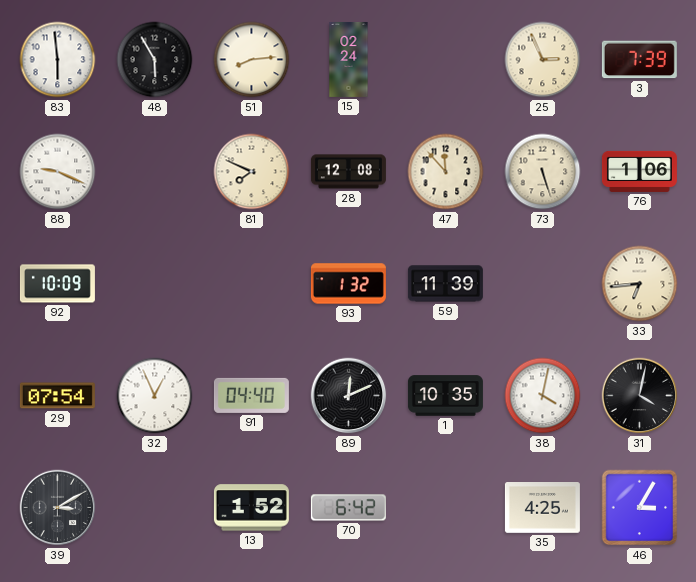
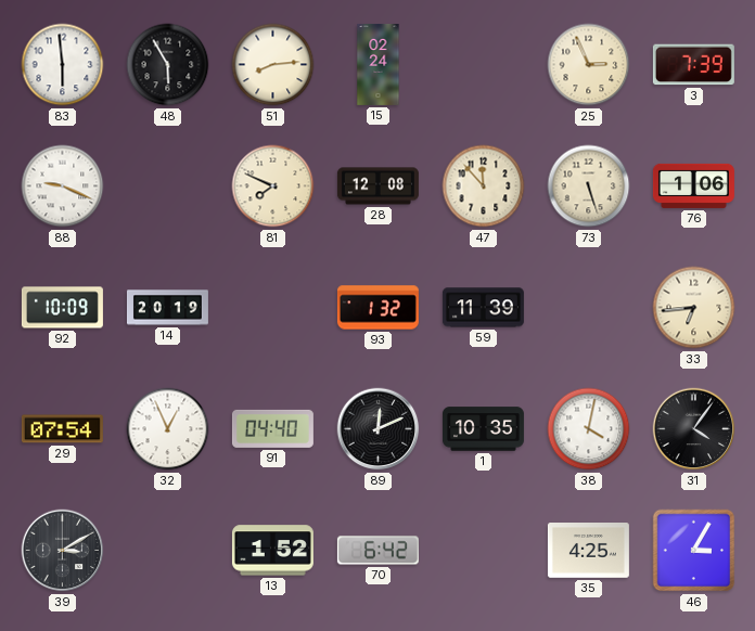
14: none -> 20:19 (167, 308)
31: 4:02 -> 4:06 (694, 429)
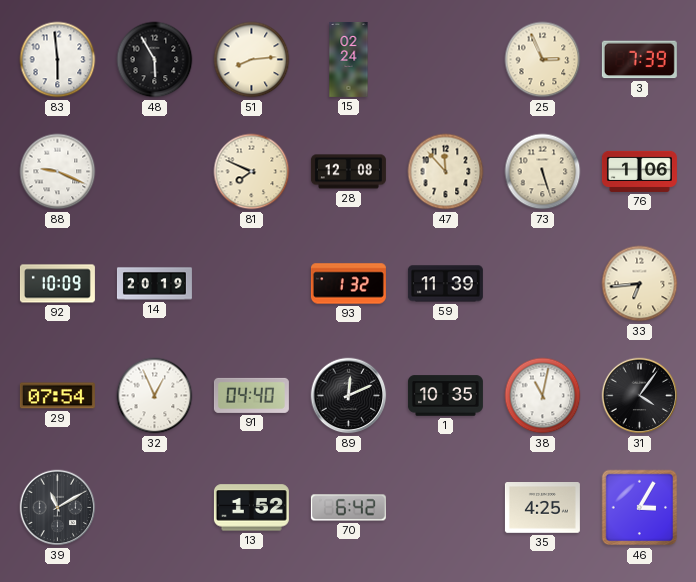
38: 4:02 -> 11:02 (543, 396)
39: 3:10 -> 11:10 (58, 508)
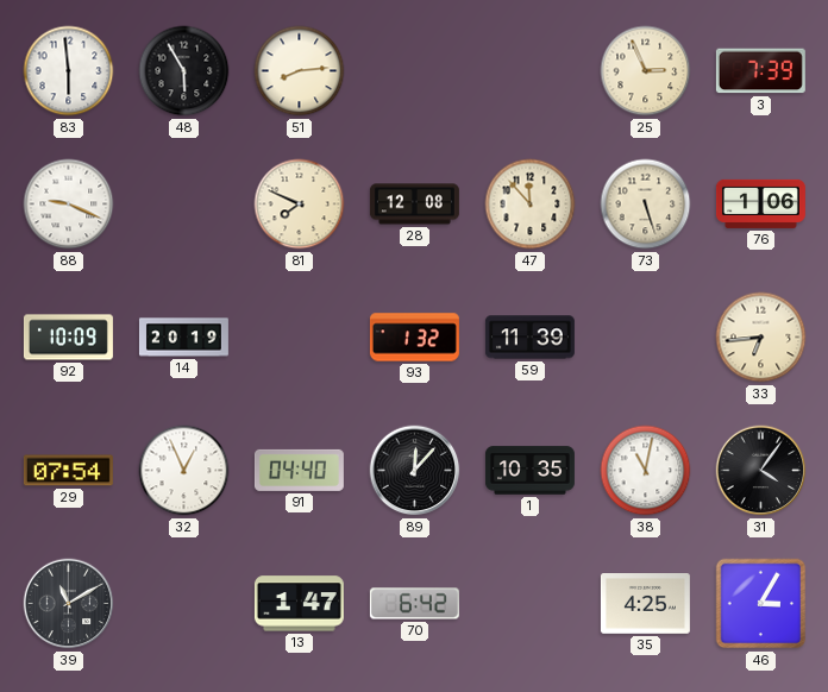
15: 02:24 -> none (349, 59)
89: 12:11 -> 12:07 (415, 471)
13: 1:52 -> 1:47 (299, 604)
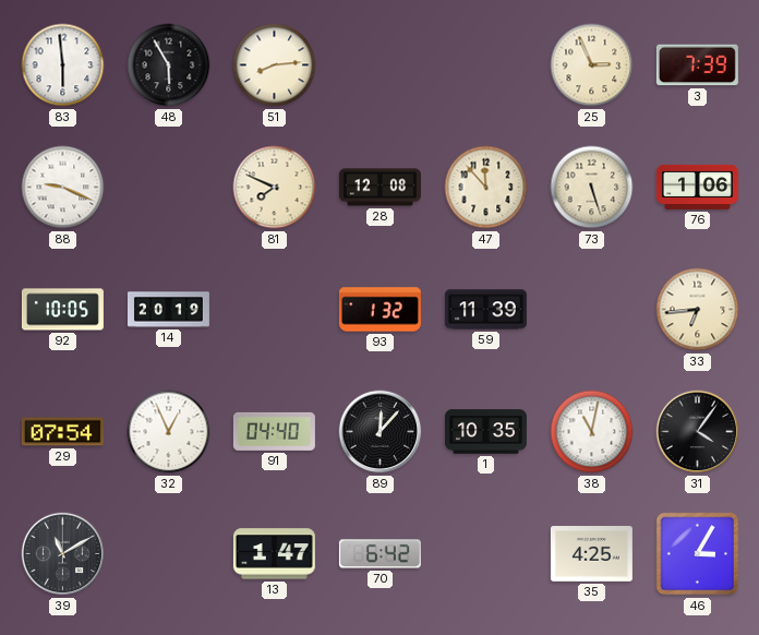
92: 10:09 -> 10:05 (62, 310)
